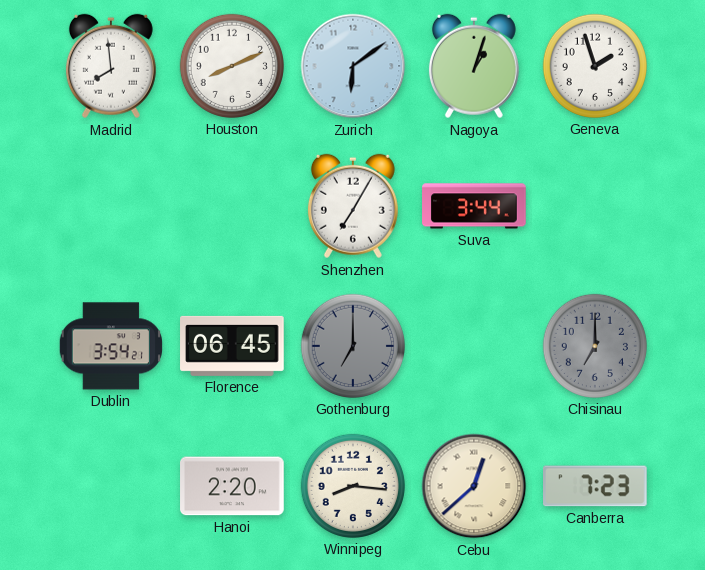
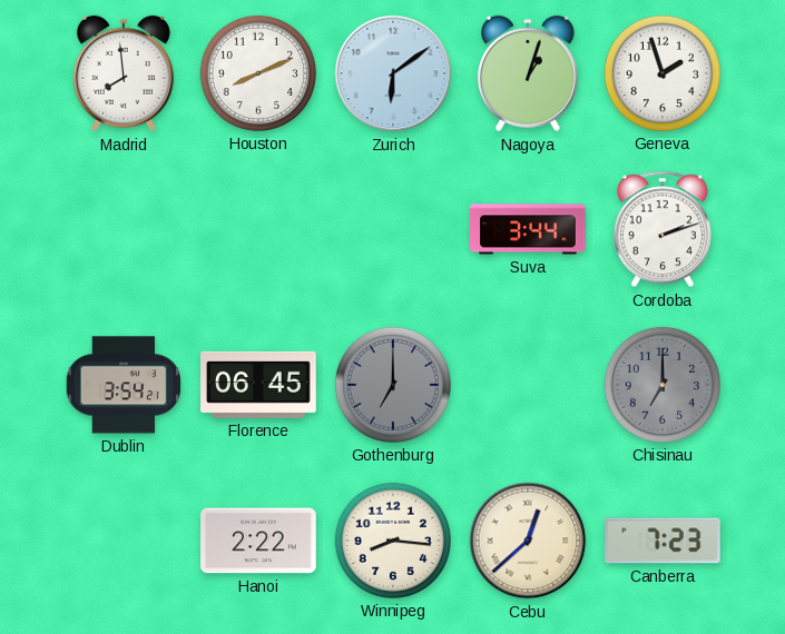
Shenzhen: 7:05 -> none (353, 206)
Cordoba: none -> 2:12 (663, 229)
Hanoi: 2:20 -> 2:22 (258, 541)
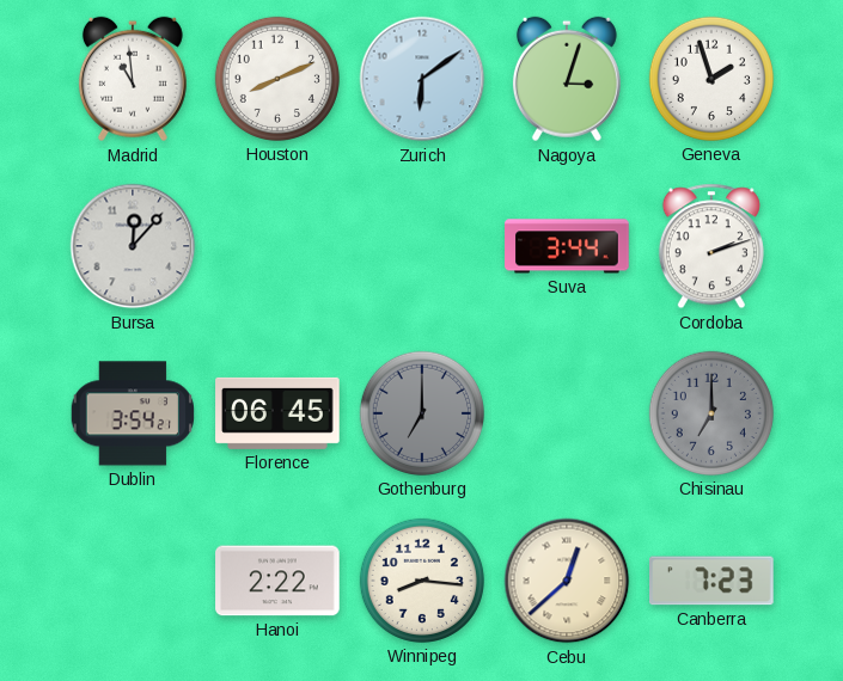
Madrid: 7:59 -> 10:59 (133, 79)
Nagoya: 1:03 -> 3:03 (567, 79)
Bursa: none -> 12:07 (133, 246)
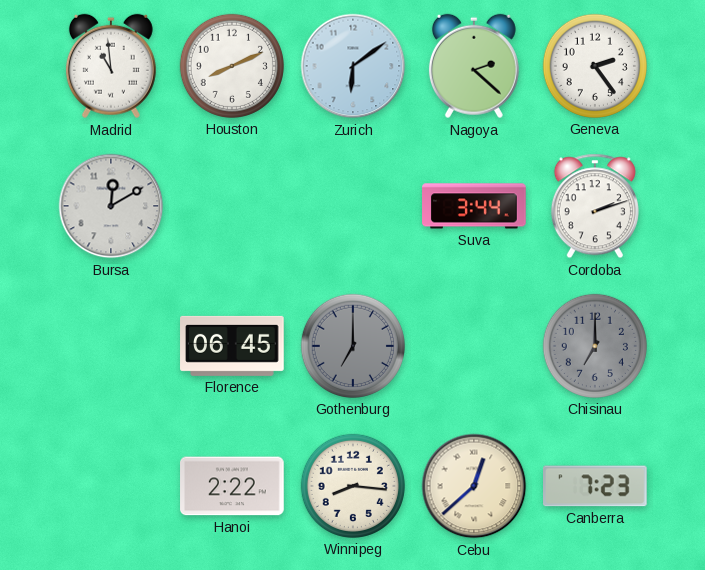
Nagoya: 3:03 -> 2:22 (474, 66)
Geneva: 1:57 -> 2:24 (595, 66)
Bursa: 12:07 -> 12:10 (111, 206)
Dublin: 3:54 -> none (133, 413)
